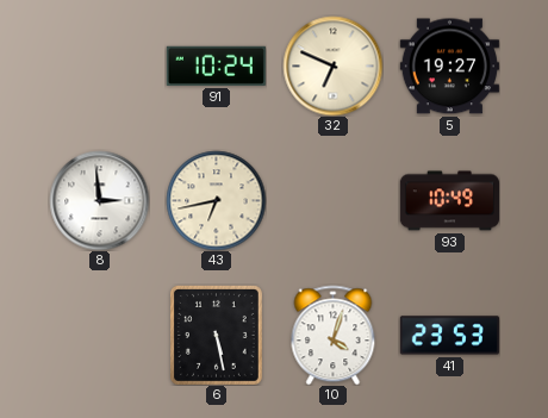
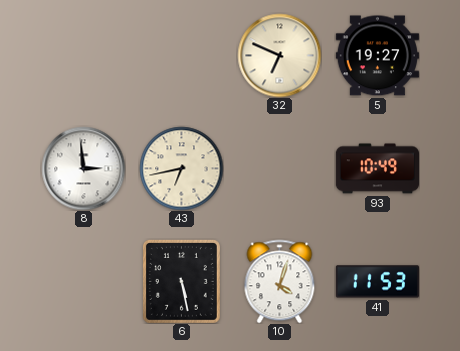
91: 10:24 -> none (216, 65)
41: 23:53 -> 11:53 (377, 282)
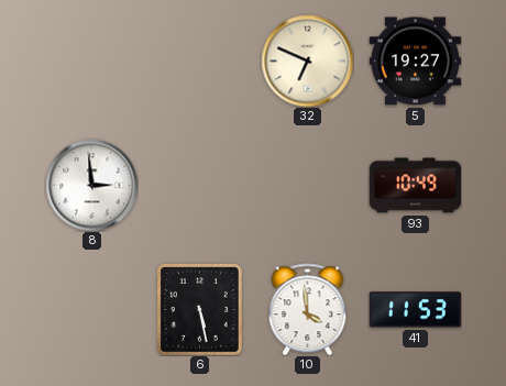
43: 6:43 -> none (181, 168)
10: 4:03 -> 3:59 (308, 309)
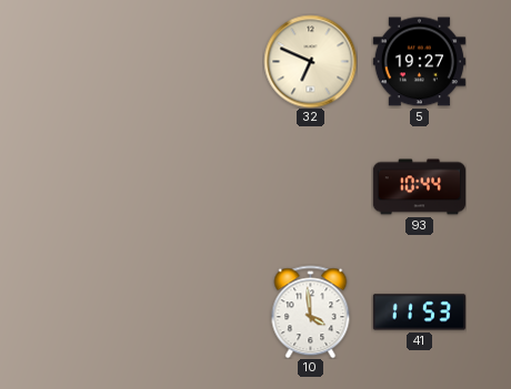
8: 2:59 -> none (91, 185)
93: 10:49 -> 10:44 (419, 187)
6: 5:28 -> none (199, 309)
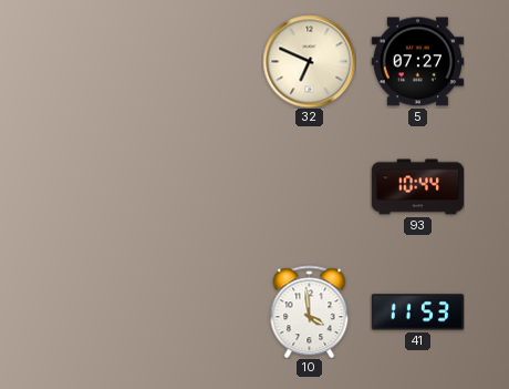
5: 19:27 -> 07:27 (417, 62)
